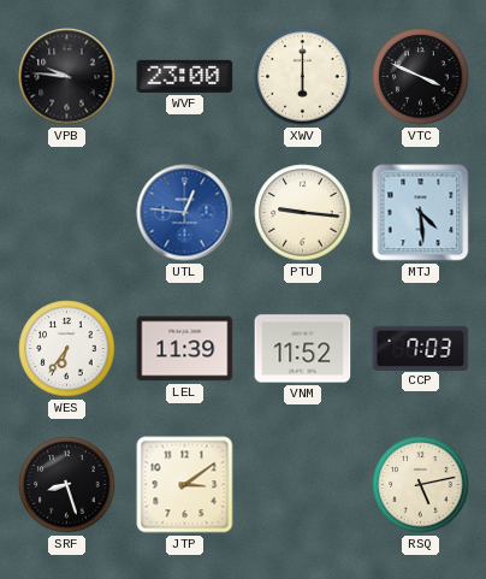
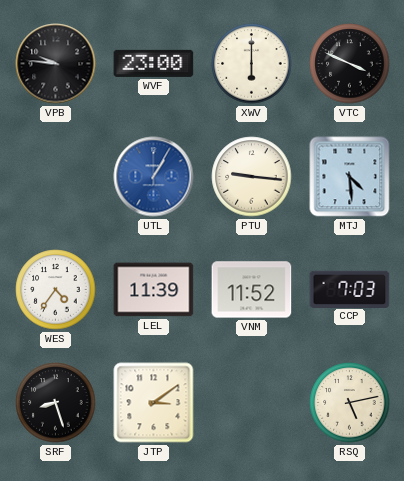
UTL: 12:46 -> 1:05 (154, 177)
WES: 6:36 -> 4:36 (56, 290)
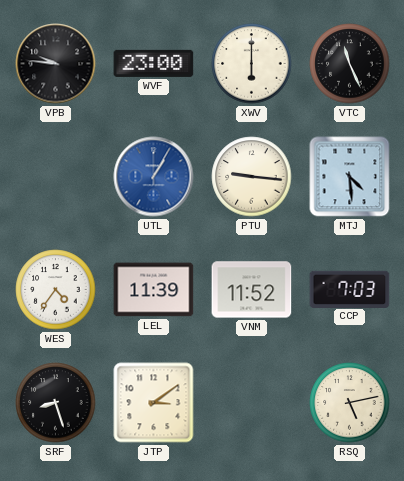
VTC: 3:49 -> 11:26 (350, 64)
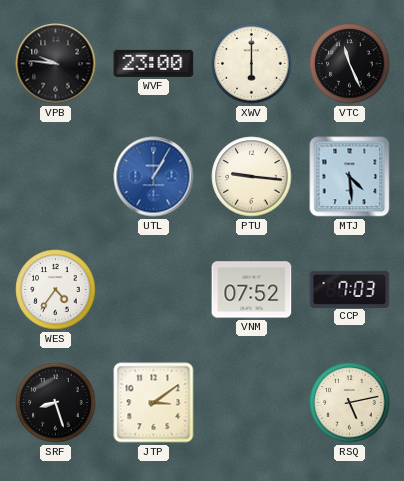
LEL: 11:39 -> none (154, 290)
VNM: 11:52 -> 07:52 (252, 290)
